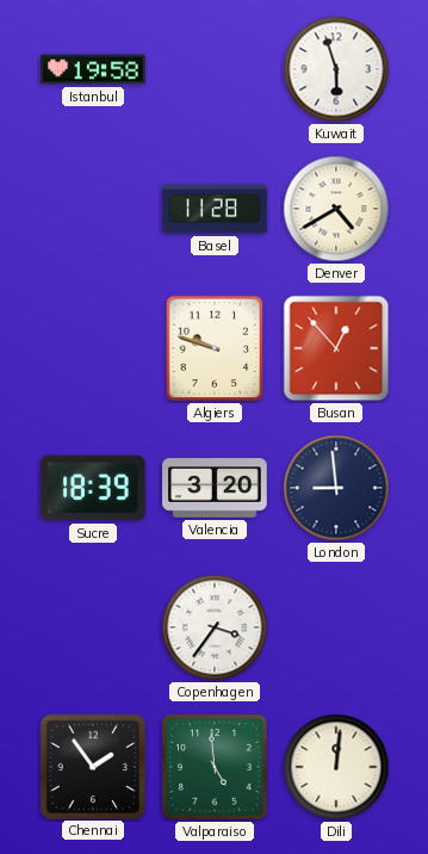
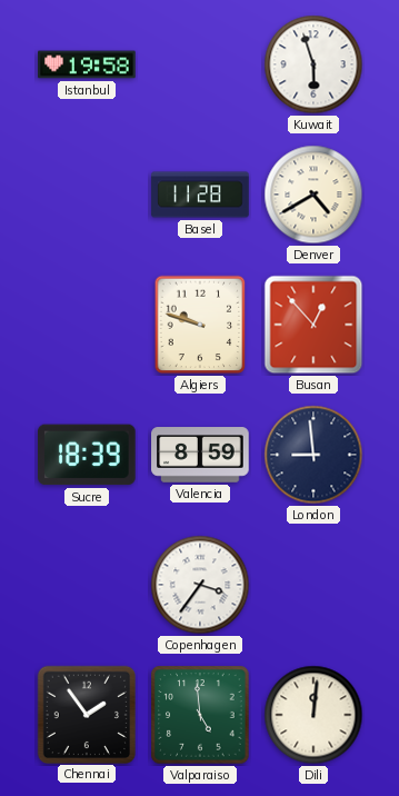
Valencia: 3:20 -> 8:59 (200, 455)
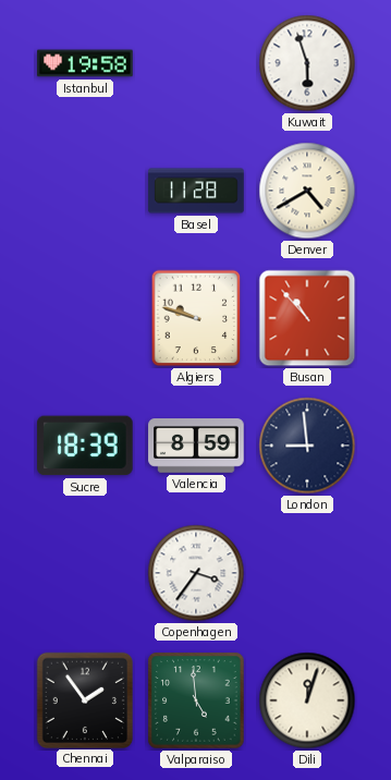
Busan: 12:53 -> 10:53 (307, 318)
Dili: 12:01 -> 12:03 (307, 700)
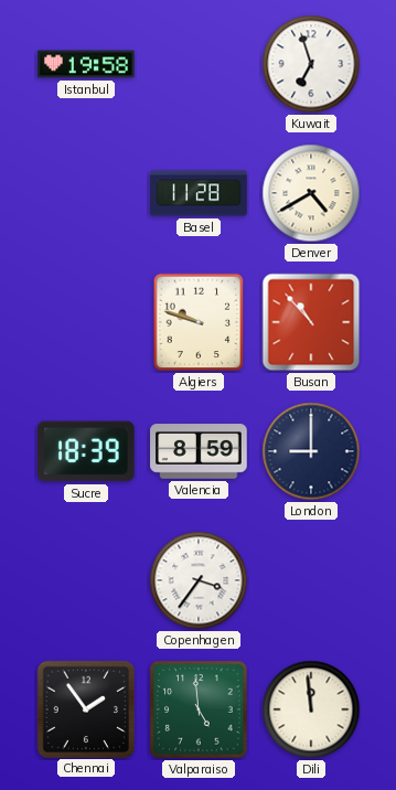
Kuwait: 5:57 -> 6:57 (311, 64)
London: 8:59 -> 9:00 (311, 451)
Dili: 12:03 -> 11:59 (311, 709)
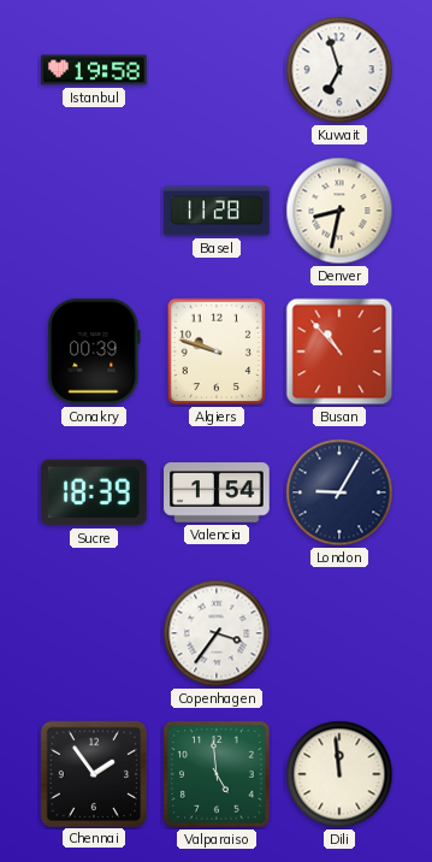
Denver: 4:40 -> 8:32 (339, 211)
Conakry: none -> 00:39 (94, 352)
Valencia: 8:59 -> 1:54 (217, 492)
London: 9:00 -> 9:05 (339, 492)
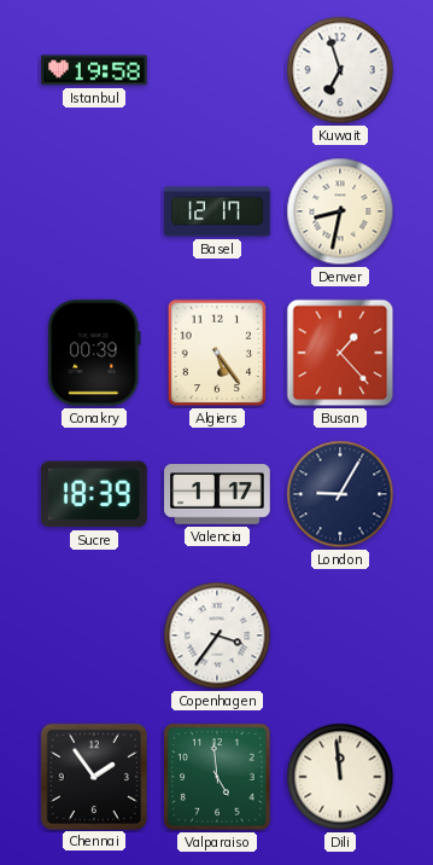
Basel: 11:28 -> 12:17 (217, 211)
Algiers: 9:48 -> 5:24 (217, 353)
Busan: 10:53 -> 1:23 (340, 353)
Valencia: 1:54 -> 1:17 (217, 494)
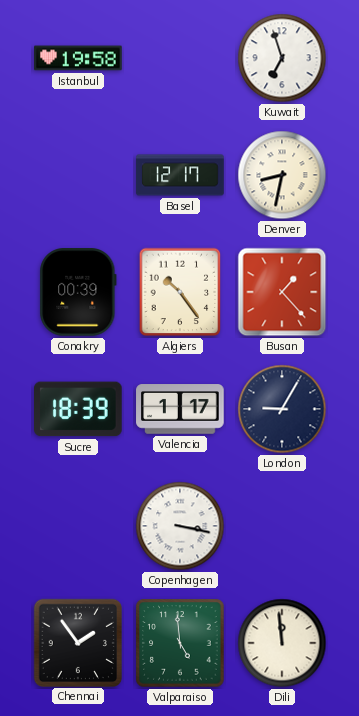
Algiers: 5:24 -> 10:24 (180, 292)
Copenhagen: 3:36 -> 3:17 (180, 526)
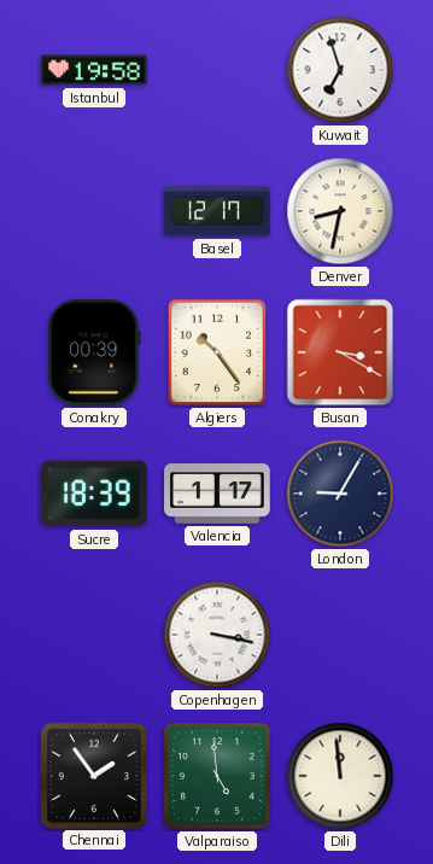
Busan: 1:23 -> 3:20 (340, 352)
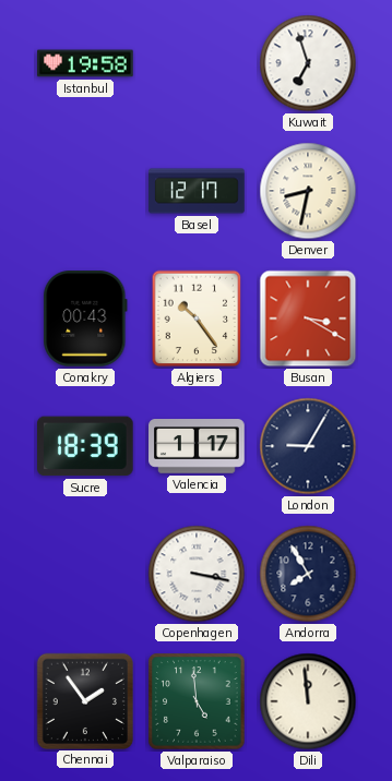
Conakry: 00:39 -> 00:43 (85, 319)
Andorra: none -> 7:55 (308, 574)
